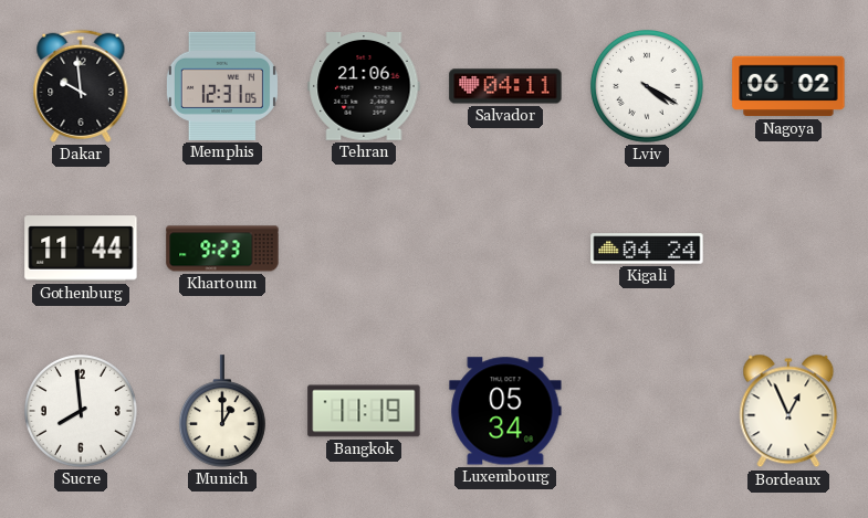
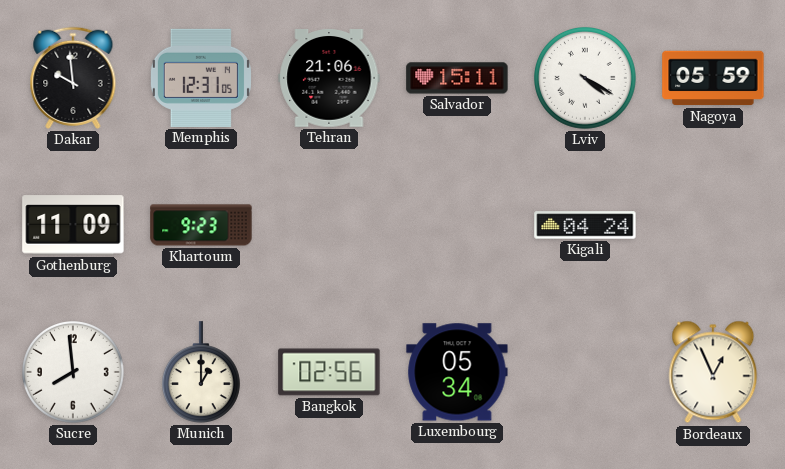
Salvador: 04:11 -> 15:11 (457, 78)
Nagoya: 06:02 -> 05:59 (713, 78)
Gothenburg: 11:44 -> 11:09 (73, 225)
Bangkok: 11:19 -> 02:56 (329, 372)
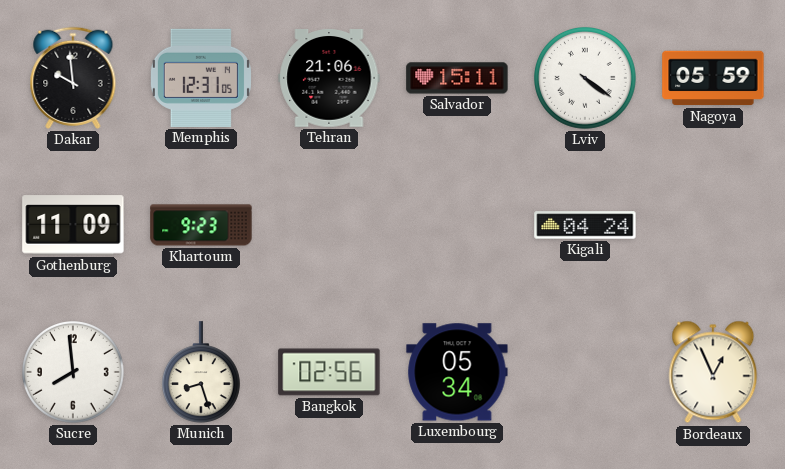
Lviv: 4:20 -> 4:21 (586, 79)
Munich: 1:00 -> 8:27 (201, 372)
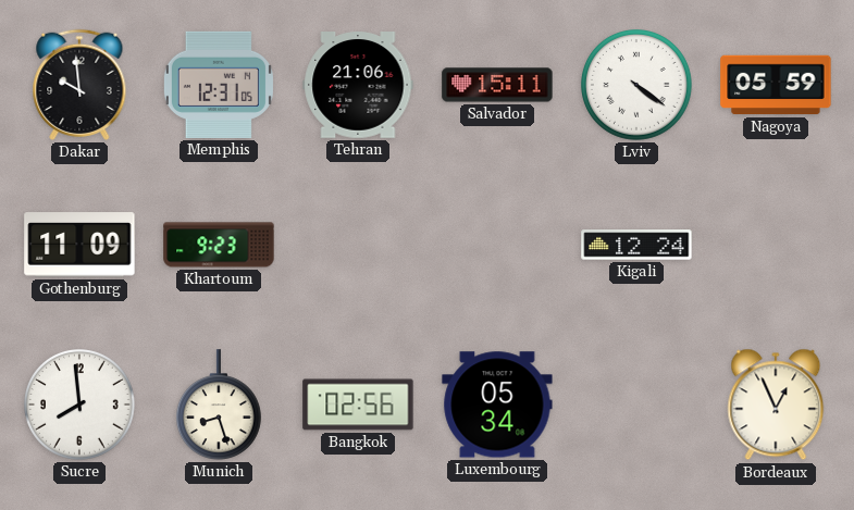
Kigali: 04:24 -> 12:24 (636, 245)
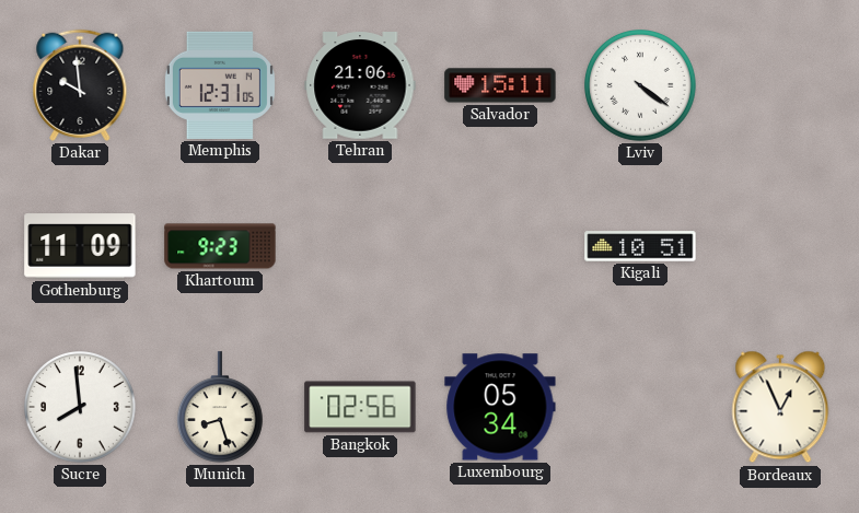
Nagoya: 05:59 -> none (776, 85)
Kigali: 12:24 -> 10:51 (640, 246)
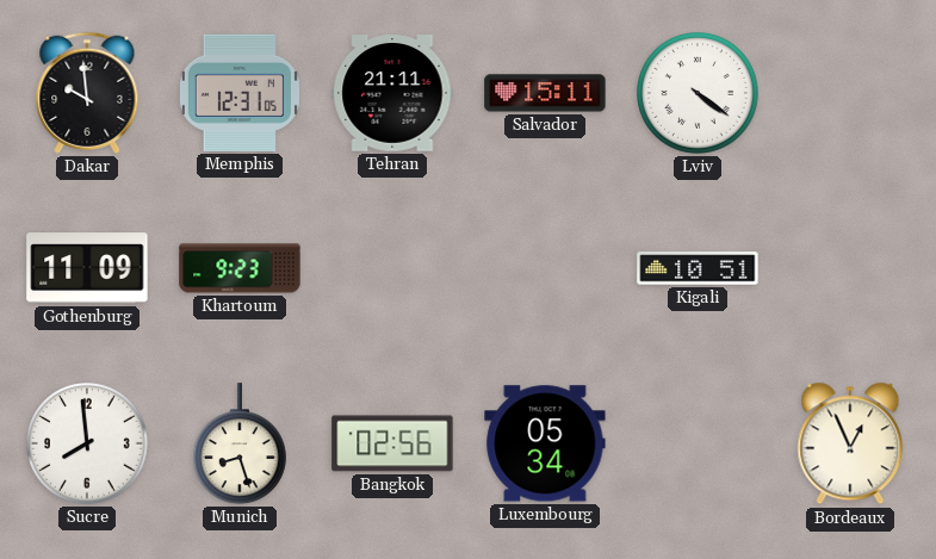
Tehran: 21:06 -> 21:11 (392, 94)
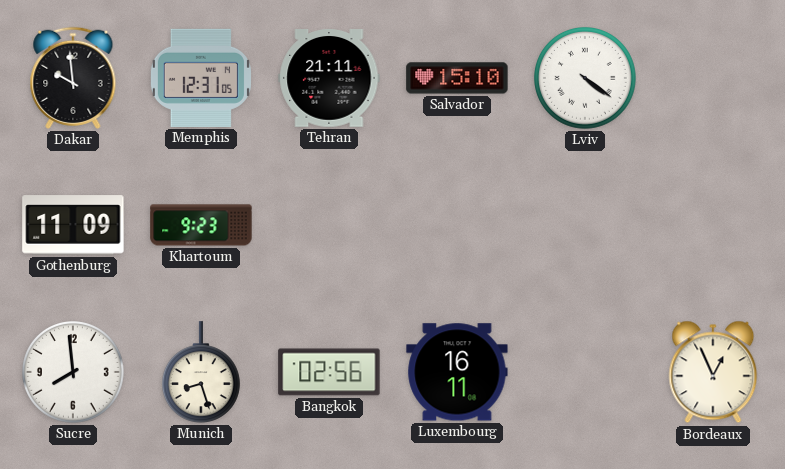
Salvador: 15:11 -> 15:10 (457, 78)
Kigali: 10:51 -> none (698, 268)
Luxembourg: 05:34 -> 16:11 (457, 372)
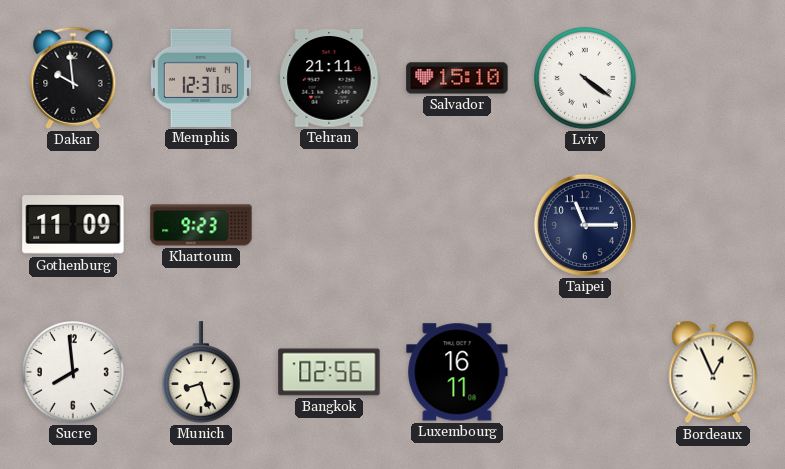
Taipei: none -> 11:15 (585, 225)
